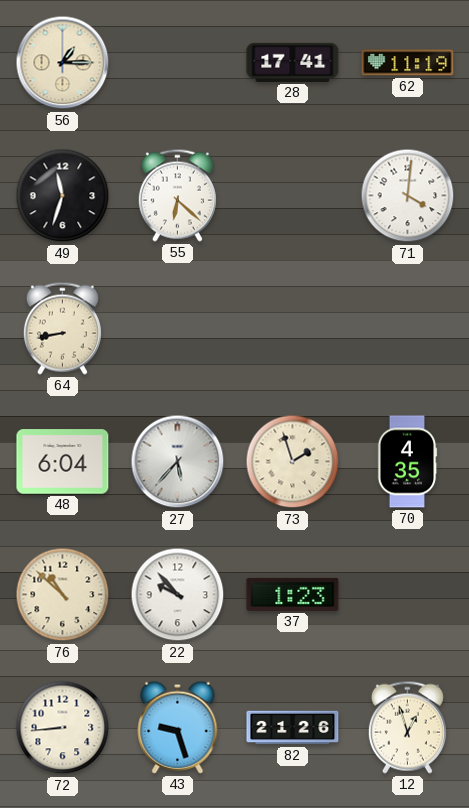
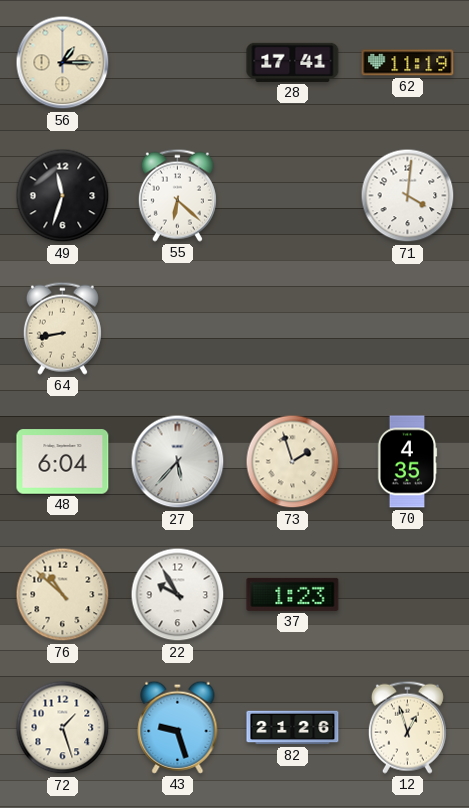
22: 9:53 -> 9:55 (178, 595)
72: 8:44 -> 1:27 (63, 728)
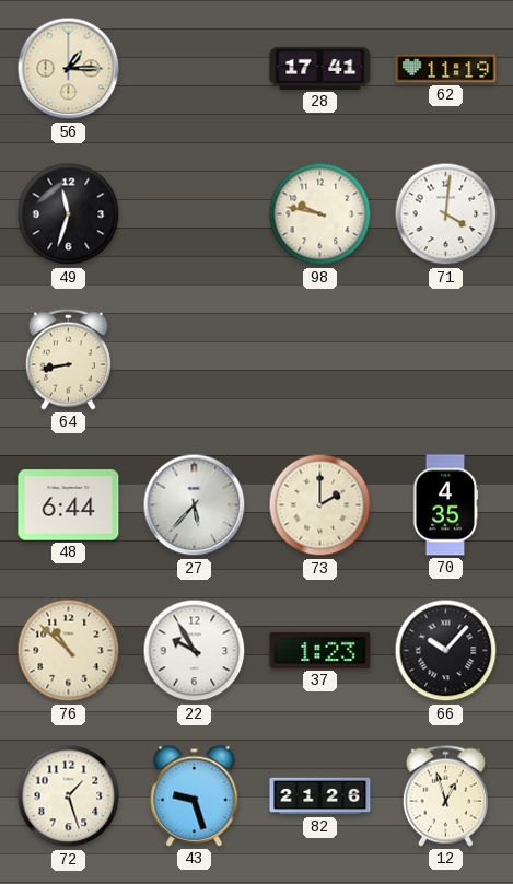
55: 6:22 -> none (177, 195)
98: none -> 9:47 (320, 214)
48: 6:04 -> 6:44 (69, 505)
73: 1:57 -> 2:00 (320, 505)
66: none -> 10:07 (446, 651)
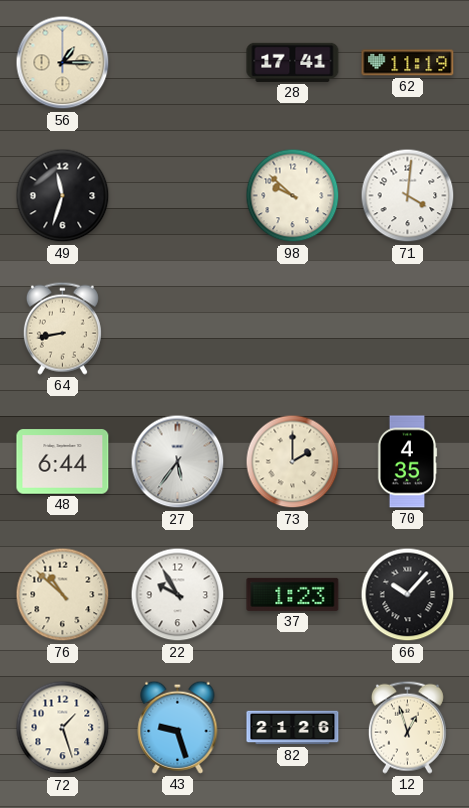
98: 9:47 -> 9:52 (293, 196)
27: 5:37 -> 5:36 (178, 462)
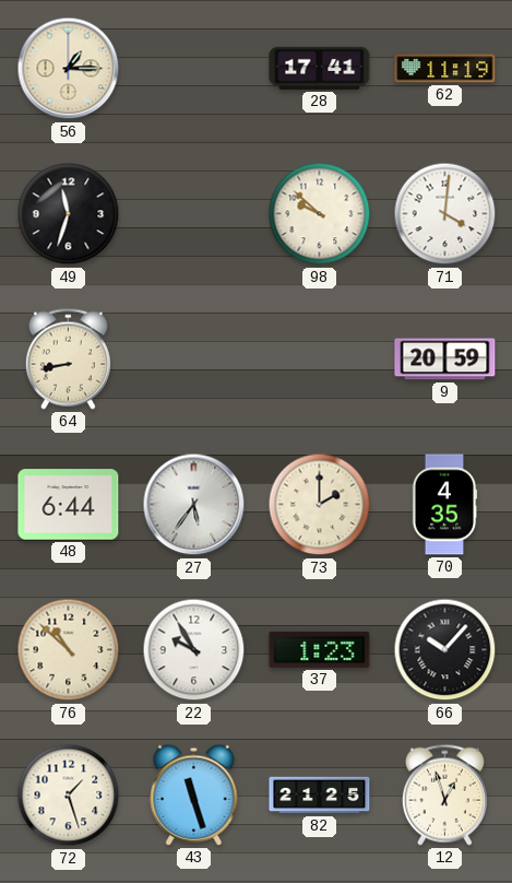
9: none -> 20:59 (445, 360)
43: 9:27 -> 11:27 (194, 794)
82: 21:26 -> 21:25 (320, 796)
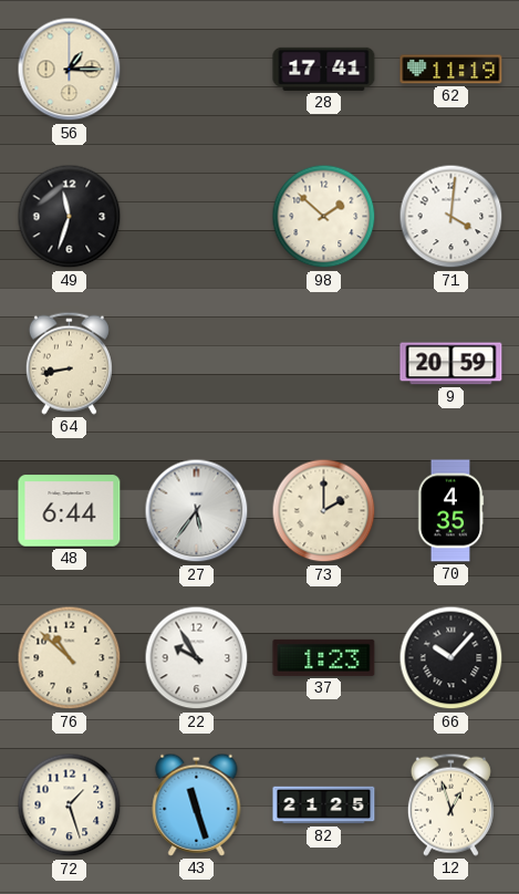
98: 9:52 -> 1:52 (324, 217)
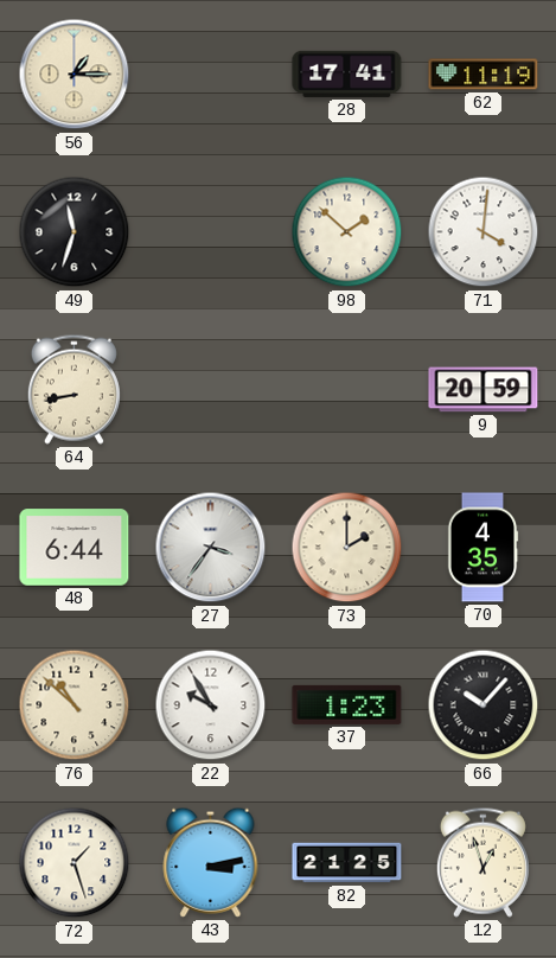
27: 5:36 -> 3:36 (211, 548)
43: 11:27 -> 3:13 (211, 862)
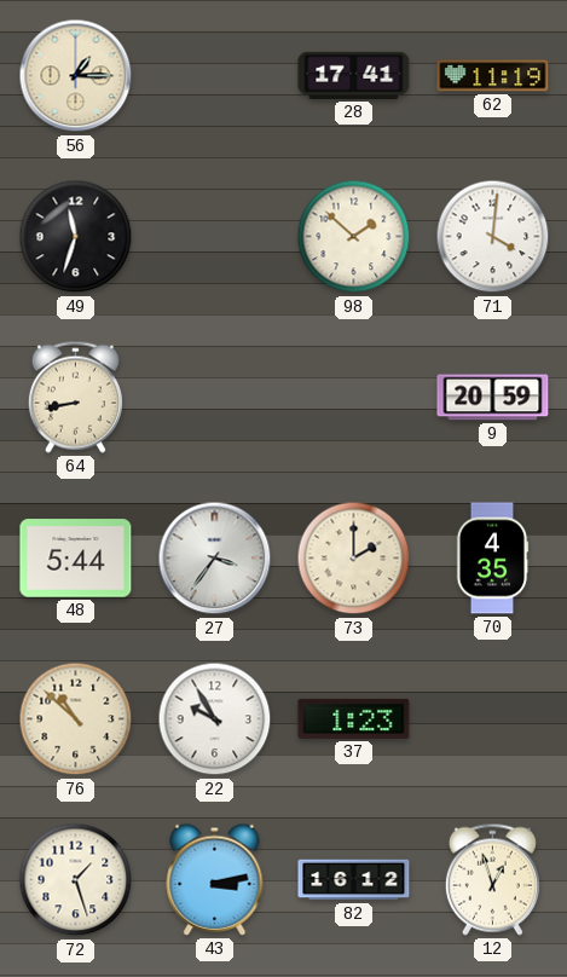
48: 6:44 -> 5:44 (76, 559)
66: 10:07 -> none (484, 705)
82: 21:25 -> 16:12 (354, 880)
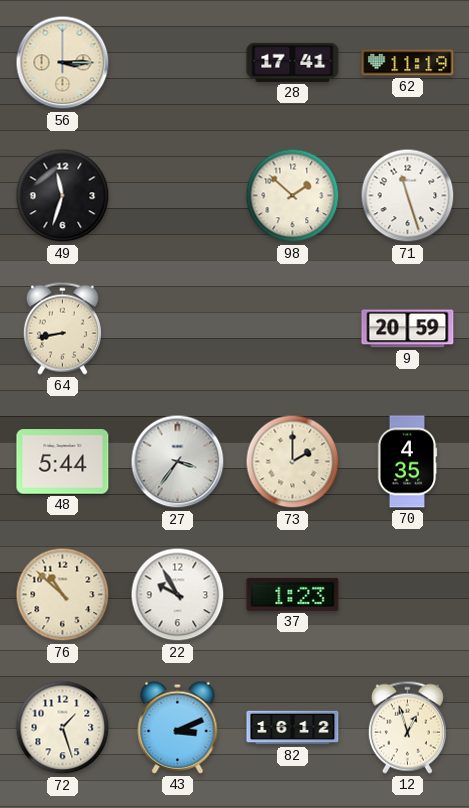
56: 1:15 -> 3:15 (63, 63)
71: 4:01 -> 11:27 (408, 196)
43: 3:13 -> 3:11 (178, 727)
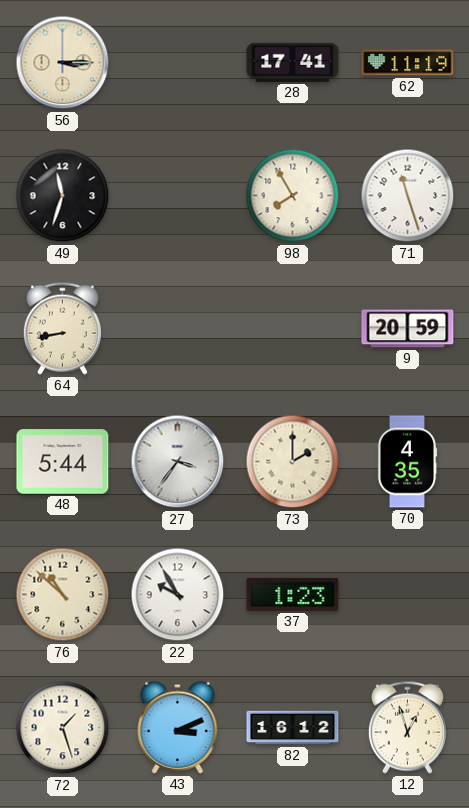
98: 1:52 -> 7:55 (293, 196)
